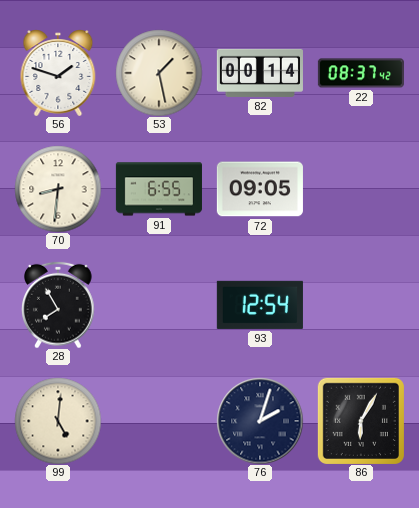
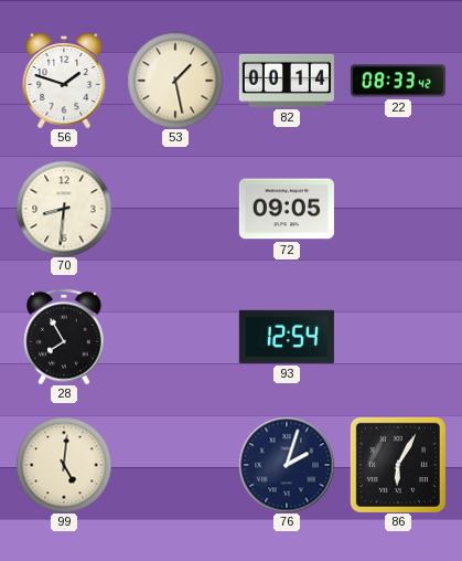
22: 08:37 -> 08:33 (398, 81)
91: 6:55 -> none (159, 189)
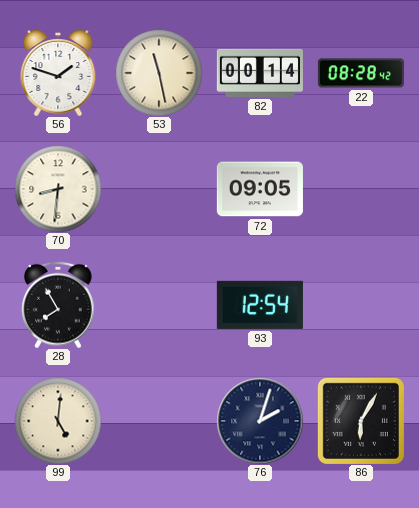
53: 1:28 -> 11:28 (159, 73)
22: 08:33 -> 08:28 (361, 73)
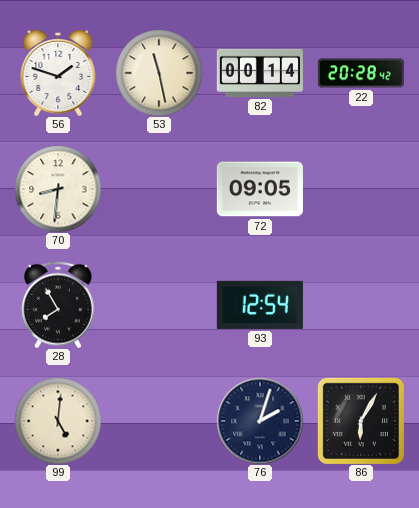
22: 08:28 -> 20:28 (361, 73)
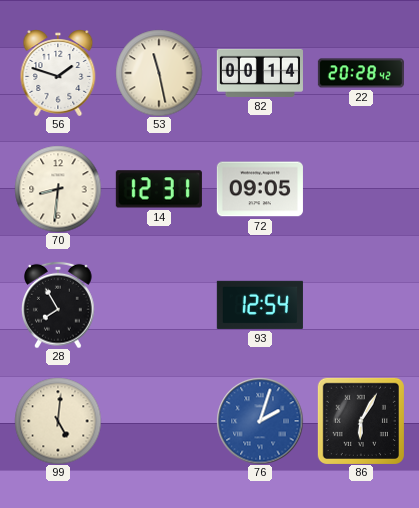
14: none -> 12:31 (159, 189)
76 dial: navy -> blue (260, 421)
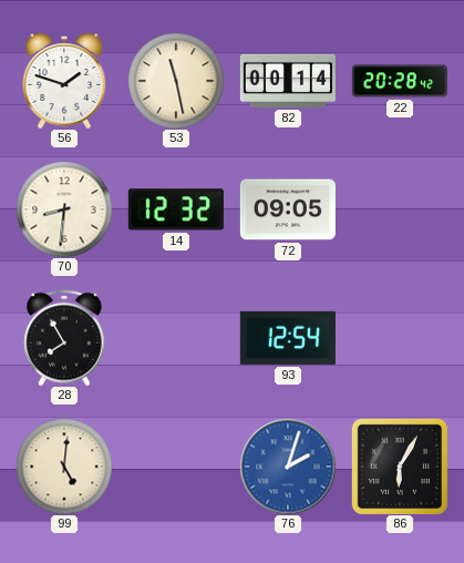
14: 12:31 -> 12:32 (176, 209)
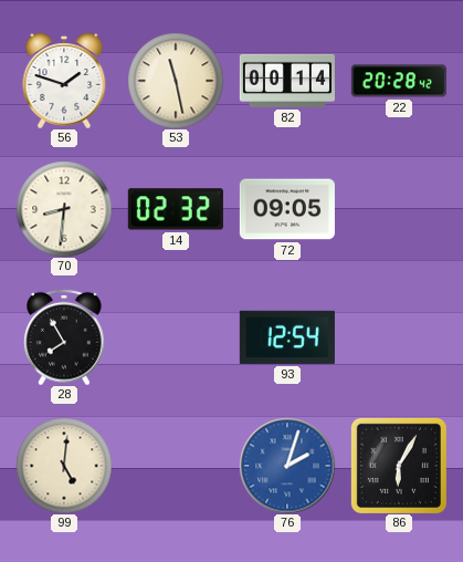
14: 12:32 -> 02:32 (176, 209)
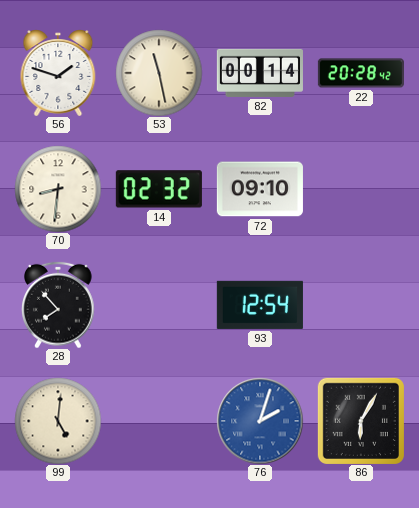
72: 09:05 -> 09:10 (260, 189)
28: 7:55 -> 7:53 (59, 305)
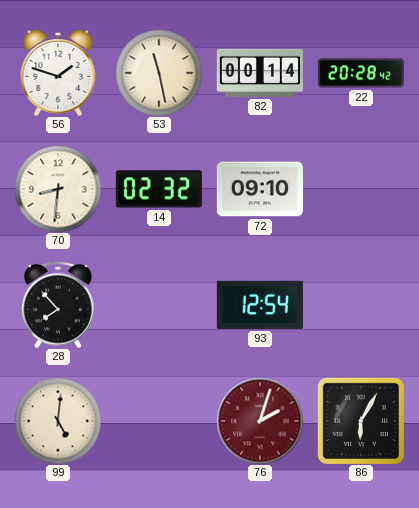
76 dial: blue -> burgundy (260, 421)
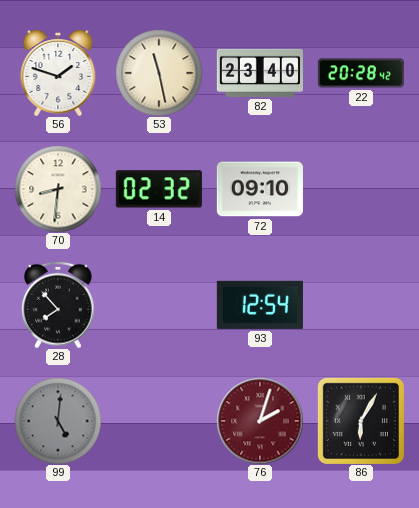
82: 00:14 -> 23:40 (260, 73)
99 dial: cream -> grey (58, 421)
